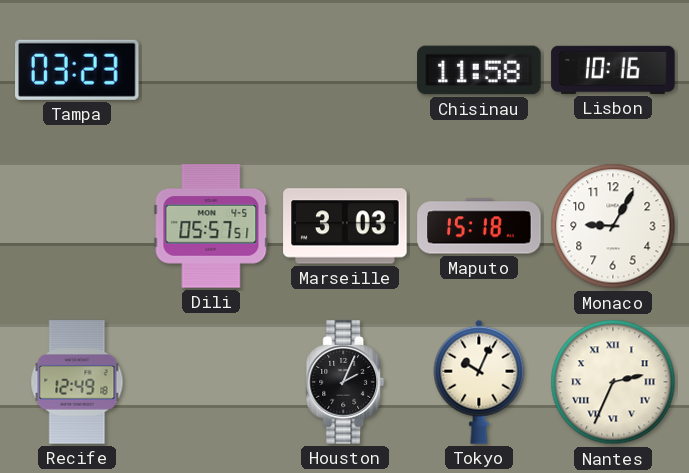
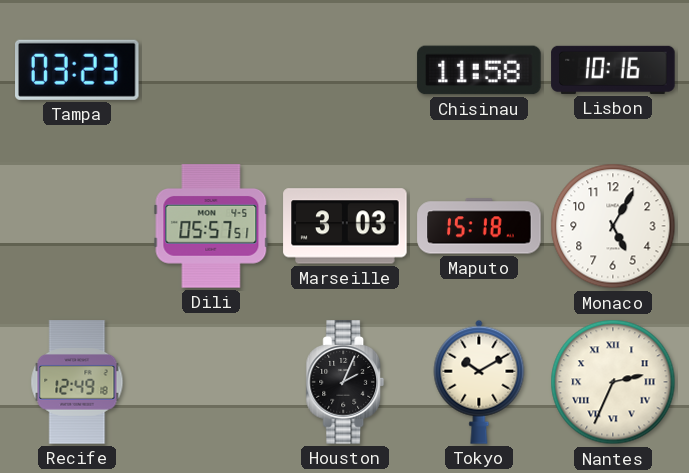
Monaco: 9:05 -> 5:05 (613, 226)
Tokyo: 10:04 -> 10:10 (479, 382)
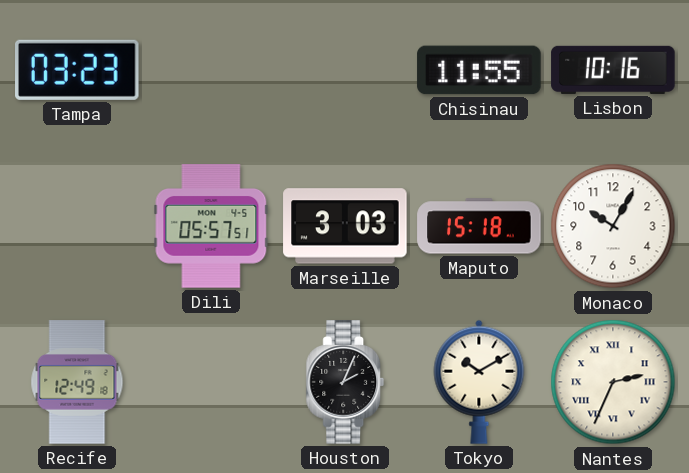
Chisinau: 11:58 -> 11:55 (479, 70)
Monaco: 5:05 -> 10:05 (613, 226)
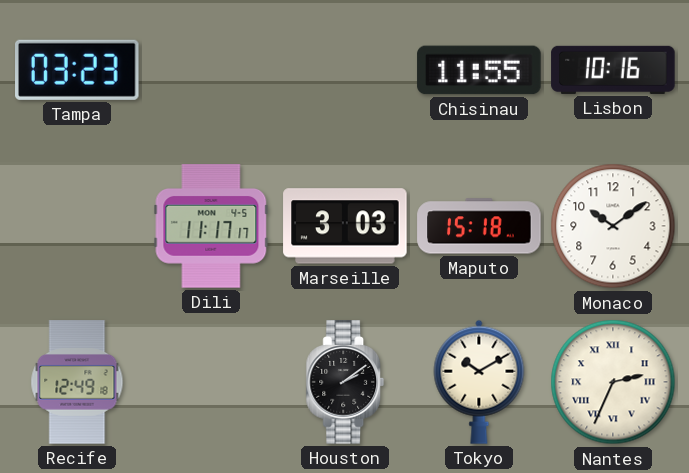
Dili: 05:57 -> 11:17 (211, 226)
Monaco: 10:05 -> 10:09 (613, 226)
Houston: 2:04 -> 2:09 (345, 382)
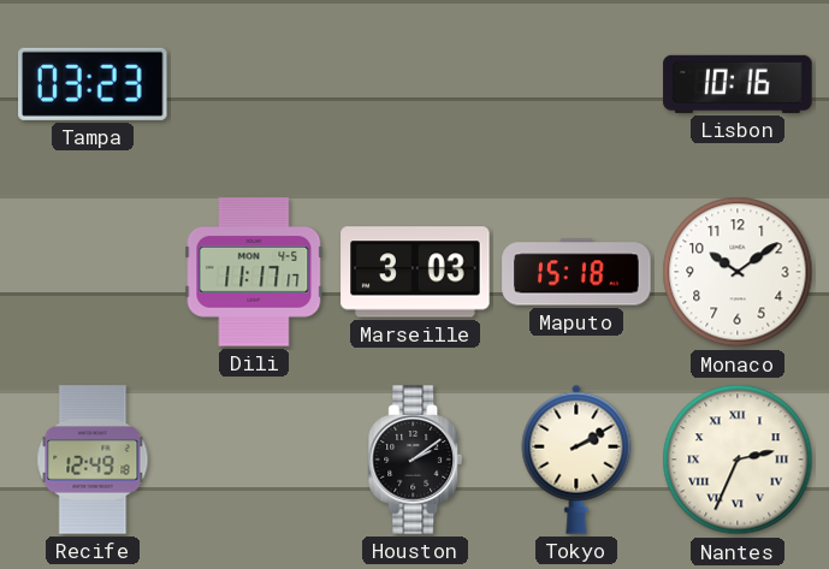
Chisinau: 11:55 -> none (479, 70)
Tokyo: 10:10 -> 2:10 (576, 460)
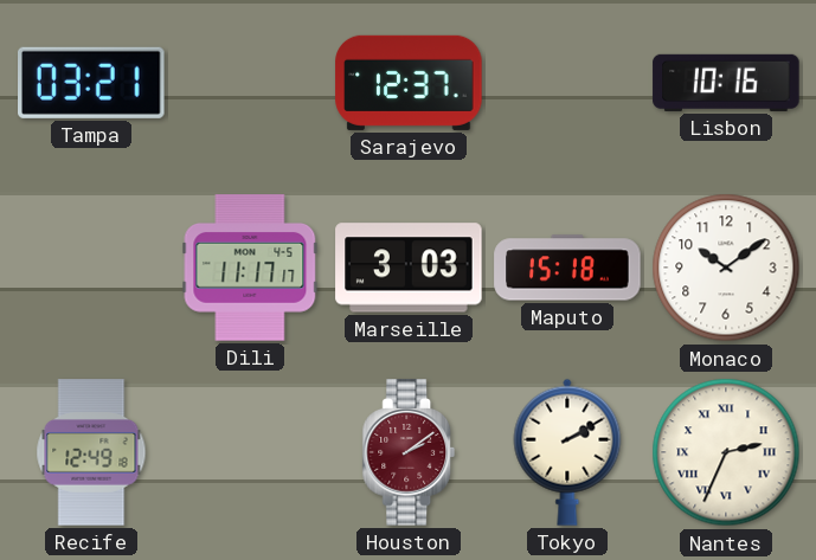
Tampa: 03:23 -> 03:21 (92, 83)
Sarajevo: none -> 12:37 (409, 83)
Houston dial: black -> burgundy (409, 452)
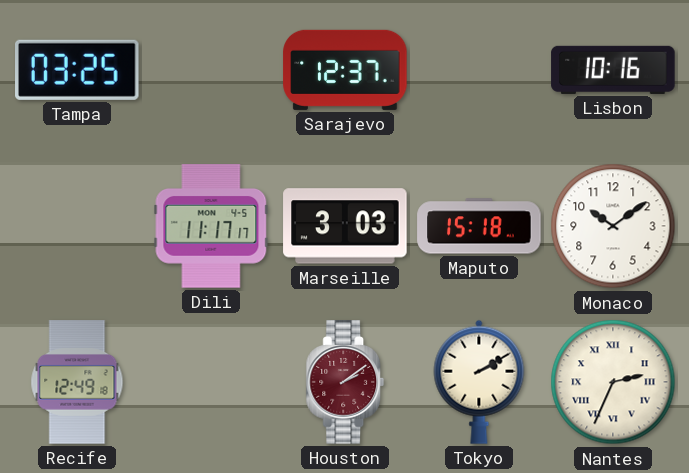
Tampa: 03:21 -> 03:25 (78, 70)
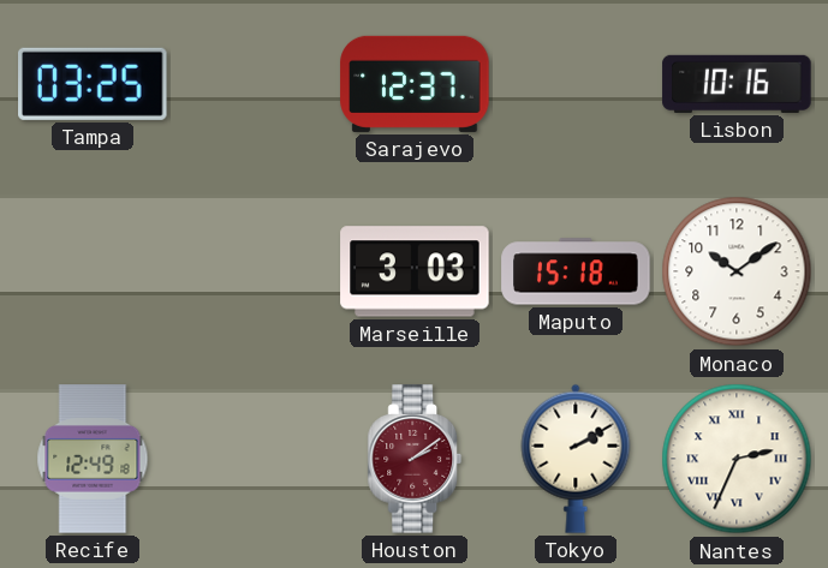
Dili: 11:17 -> none (211, 226)
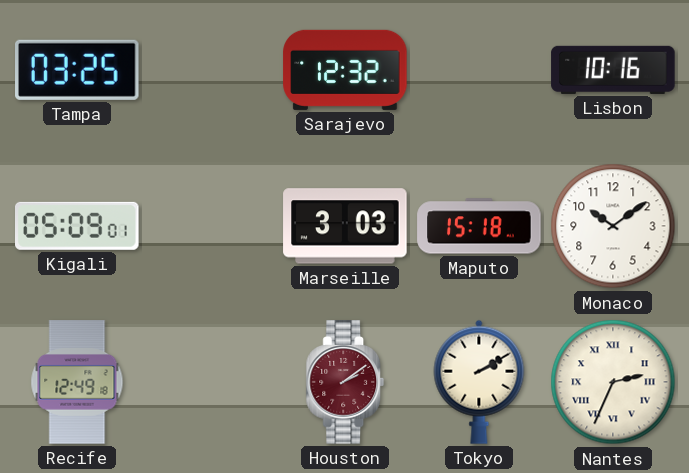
Sarajevo: 12:37 -> 12:32 (345, 70)
Kigali: none -> 05:09 (78, 226)
